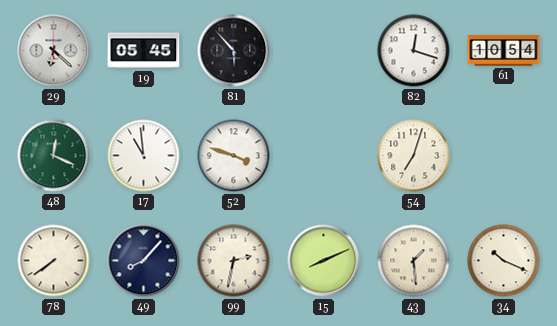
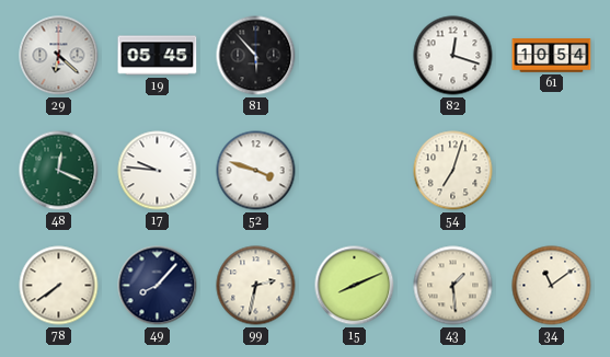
17: 10:59 -> 9:46 (158, 171)
34: 10:19 -> 11:09 (552, 286)
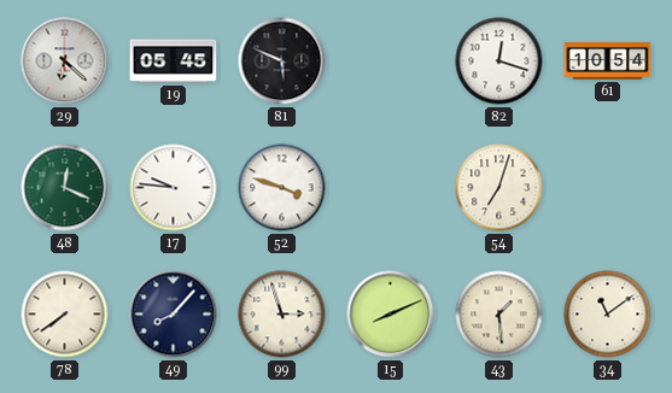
81: 5:53 -> 5:49 (282, 61)
99: 2:32 -> 2:57 (282, 315)
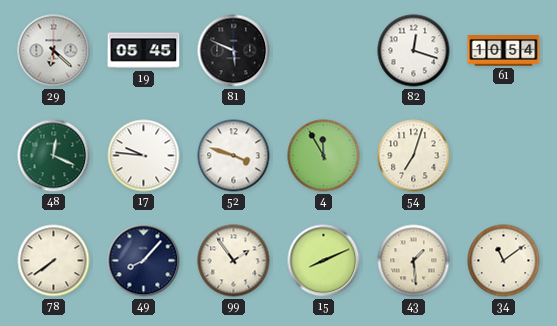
4: none -> 11:55 (324, 156)
99: 2:57 -> 1:54 (234, 261)
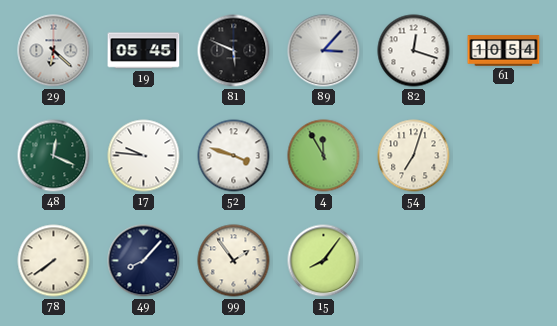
89: none -> 3:07 (324, 51)
15: 8:11 -> 8:06 (324, 261)
43: 1:29 -> none (414, 261)
34: 11:09 -> none (504, 261)
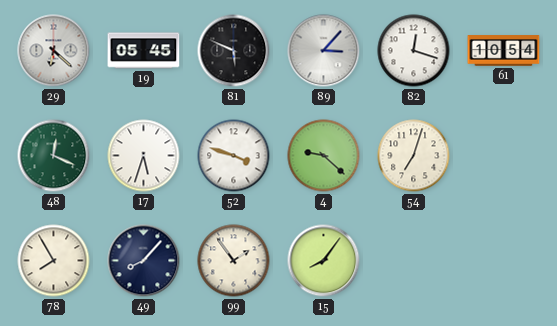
17: 9:46 -> 5:33 (144, 156)
4: 11:55 -> 9:22 (324, 156)
78: 7:39 -> 7:55 (54, 261)
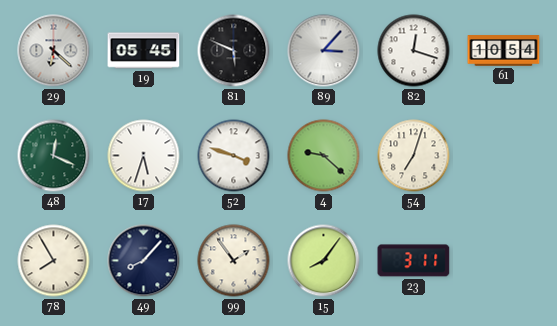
23: none -> 3:11 (414, 261)
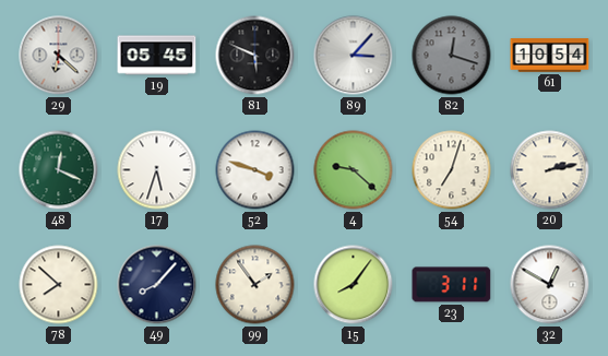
82 dial: white -> grey (452, 56)
20: none -> 2:13 (550, 170)
78: 7:55 -> 7:52 (59, 285)
32: none -> 12:50 (550, 285)
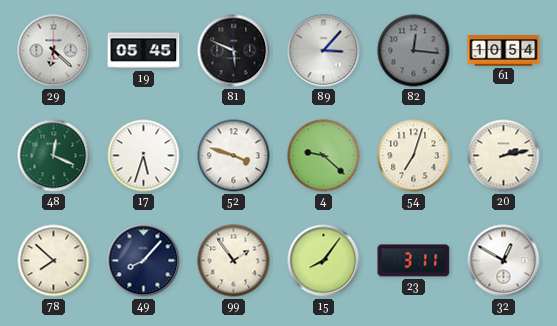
82: 12:18 -> 12:16 (414, 51)
